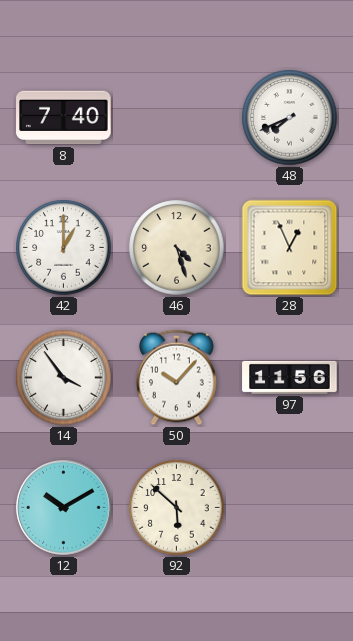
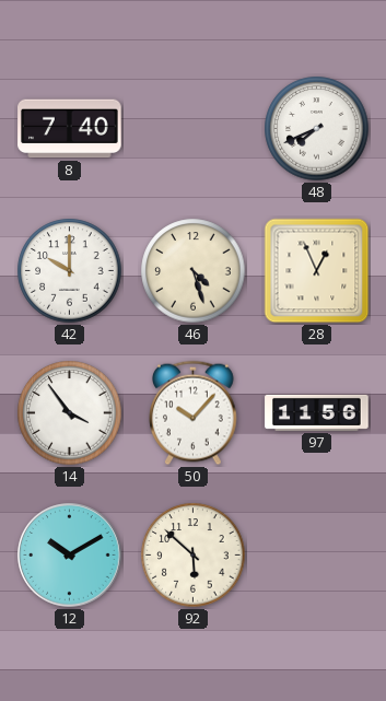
42: 1:00 -> 10:00 (70, 271)
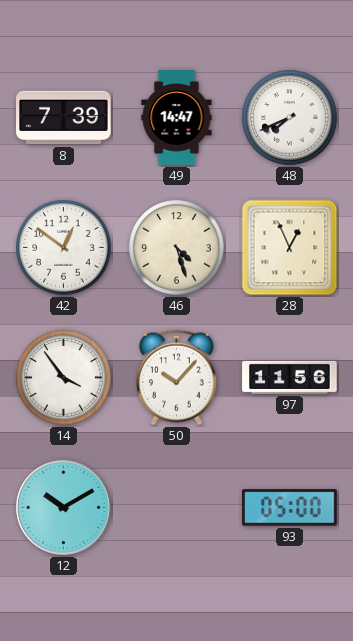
8: 7:40 -> 7:39 (64, 118)
49: none -> 14:47 (177, 118)
42: 10:00 -> 12:51 (64, 248)
92: 5:52 -> none (194, 556)
93: none -> 05:00 (290, 508)
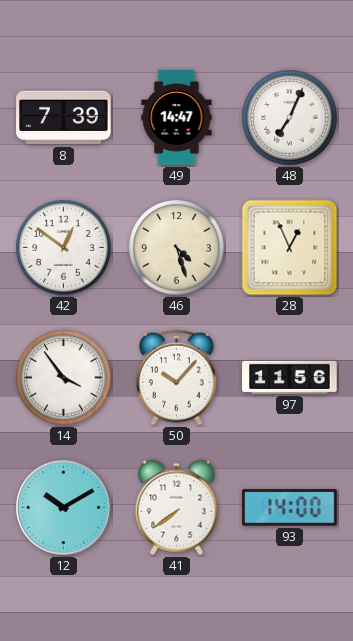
48: 7:41 -> 7:04 (290, 118)
41: none -> 7:39 (177, 508)
93: 05:00 -> 14:00 (290, 508)
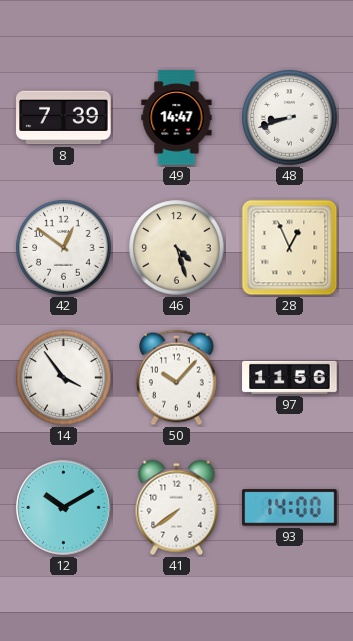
48: 7:04 -> 8:42 (290, 118)
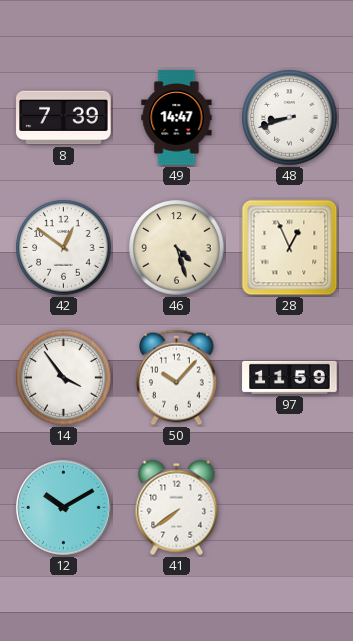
97: 11:56 -> 11:59 (290, 377)
93: 14:00 -> none (290, 508)
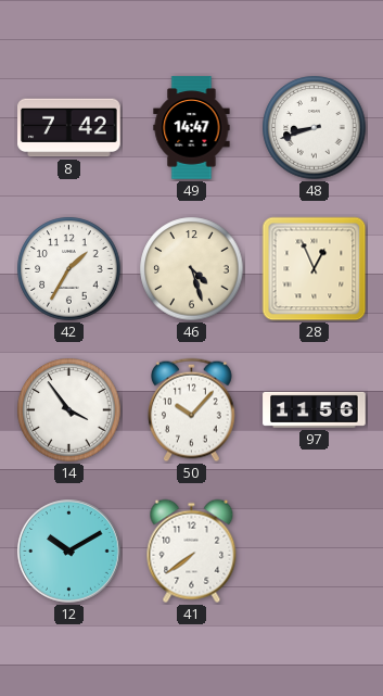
8: 7:39 -> 7:42 (69, 128)
42: 12:51 -> 1:35 (69, 269)
97: 11:59 -> 11:56 (315, 409)
